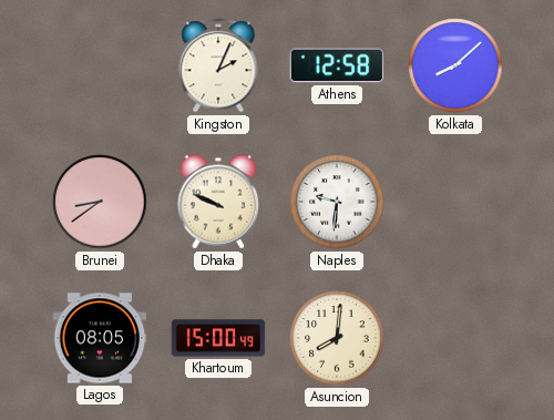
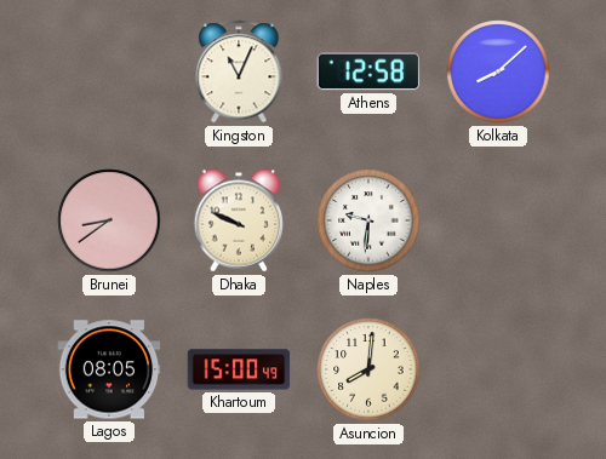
Kingston: 2:04 -> 11:04 (239, 71)
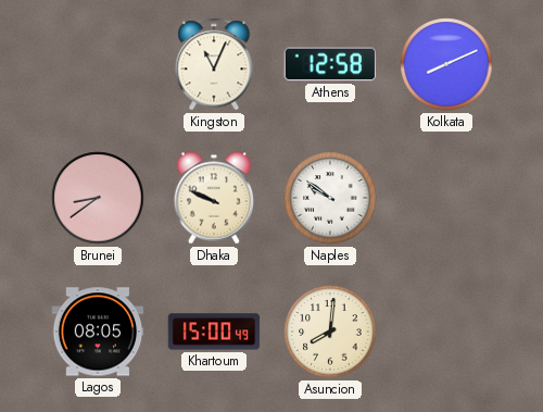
Kolkata: 8:08 -> 8:11 (446, 64)
Naples: 9:31 -> 9:51 (330, 198)
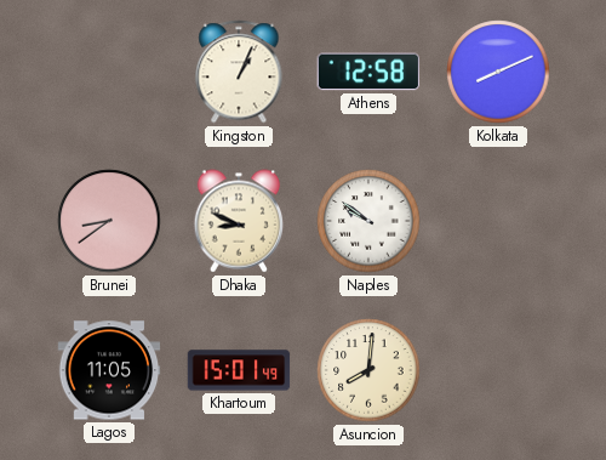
Kingston: 11:04 -> 1:04 (239, 72)
Dhaka: 9:49 -> 8:49 (239, 221)
Lagos: 08:05 -> 11:05 (109, 370)
Khartoum: 15:00 -> 15:01 (239, 370)
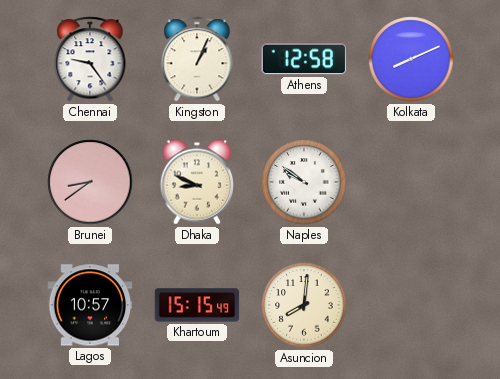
Chennai: none -> 9:24 (90, 59)
Lagos: 11:05 -> 10:57 (90, 305)
Khartoum: 15:01 -> 15:15 (197, 305)
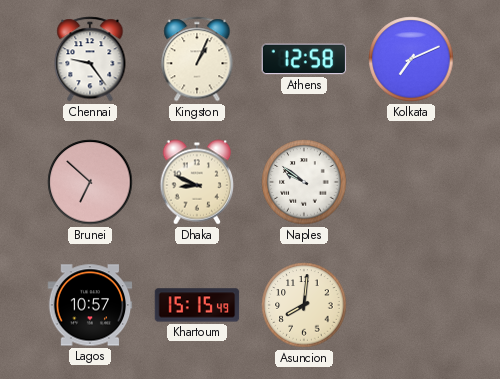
Kolkata: 8:11 -> 7:11 (411, 59)
Brunei: 8:39 -> 6:52 (90, 182)
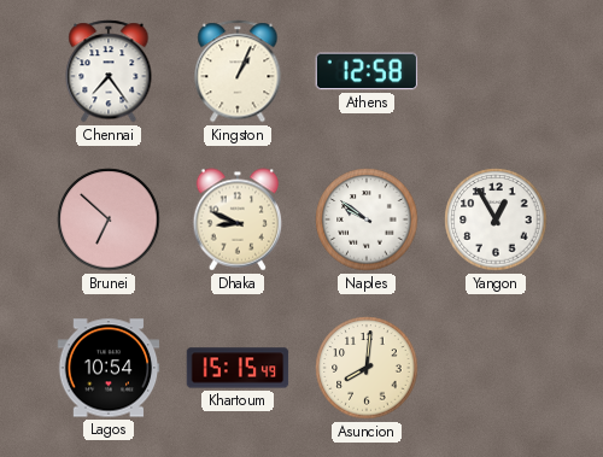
Chennai: 9:24 -> 7:24 (109, 71)
Kolkata: 7:11 -> none (411, 59)
Yangon: none -> 12:55 (496, 219)
Lagos: 10:57 -> 10:54 (109, 368)
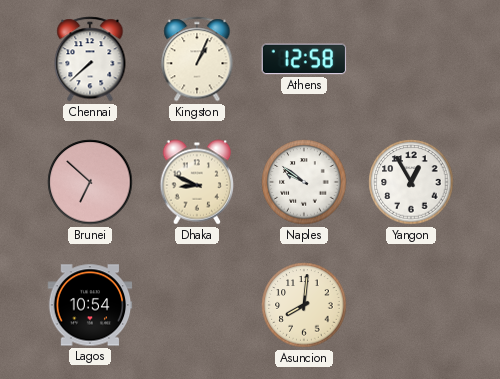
Chennai: 7:24 -> 7:38 (90, 59)
Khartoum: 15:15 -> none (238, 368)
